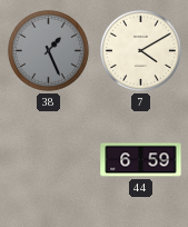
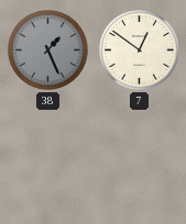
7: 4:10 -> 12:51 (139, 49)
44: 6:59 -> none (141, 160)
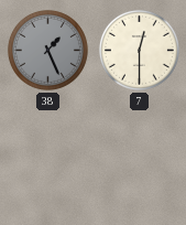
7: 12:51 -> 12:30 (139, 50)
